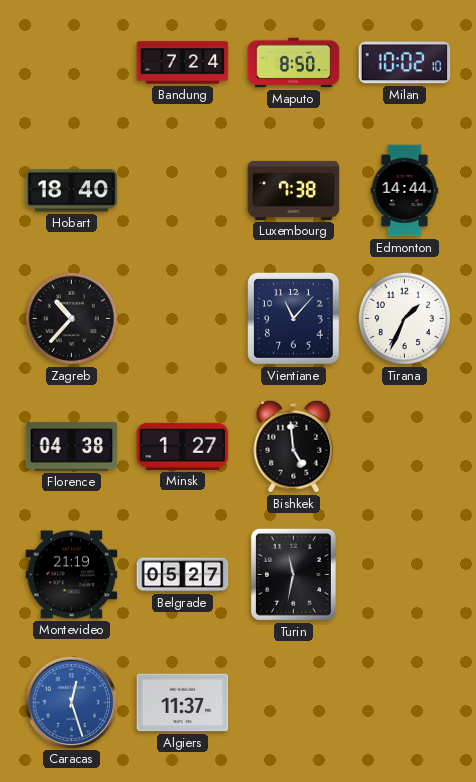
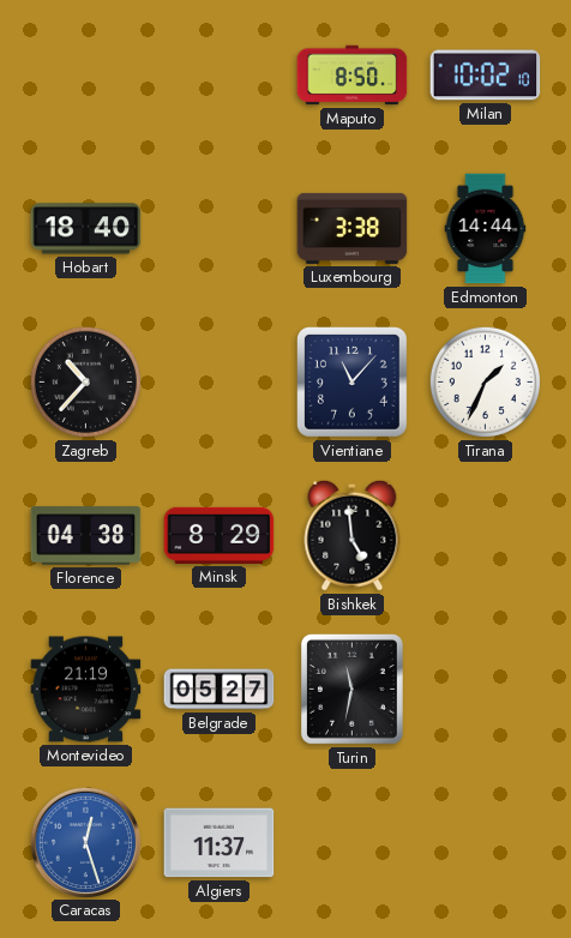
Bandung: 7:24 -> none (183, 63)
Luxembourg: 7:38 -> 3:38 (353, 228)
Minsk: 1:27 -> 8:29 (220, 535)
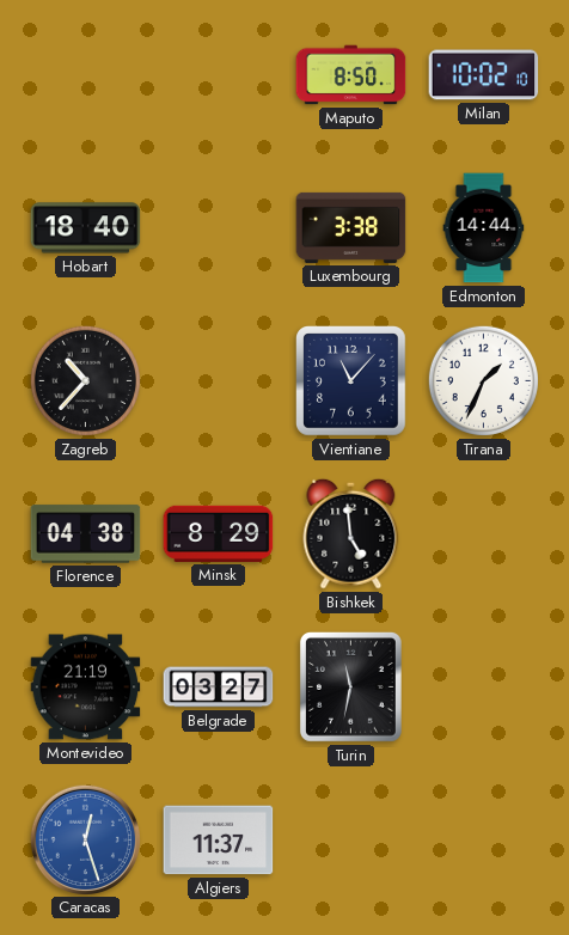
Belgrade: 05:27 -> 03:27 (219, 687)
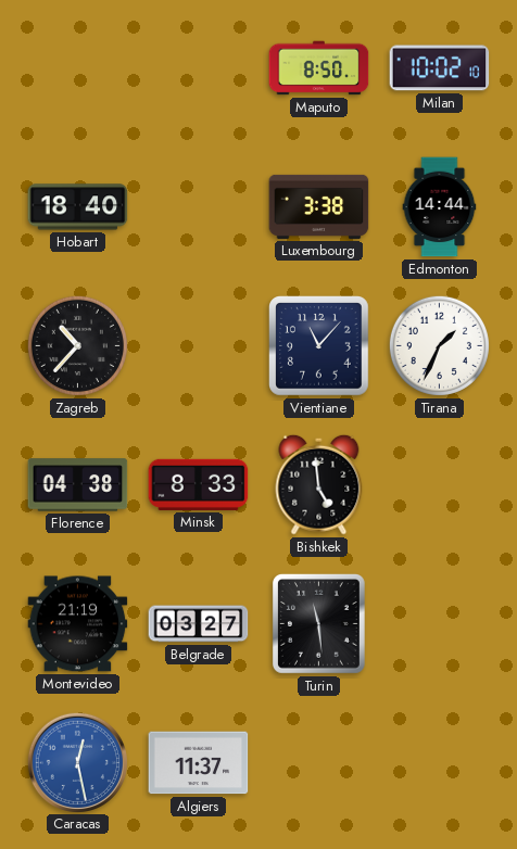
Minsk: 8:29 -> 8:33 (199, 484)
Turin: 11:32 -> 11:29 (318, 623)
Caracas: 12:27 -> 12:28 (77, 762)
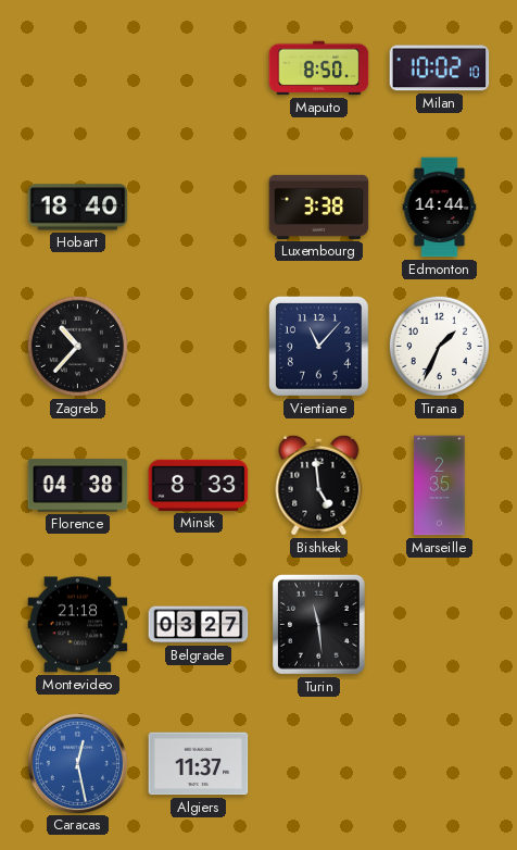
Marseille: none -> 2:35 (440, 486)
Montevideo: 21:19 -> 21:18 (78, 625)
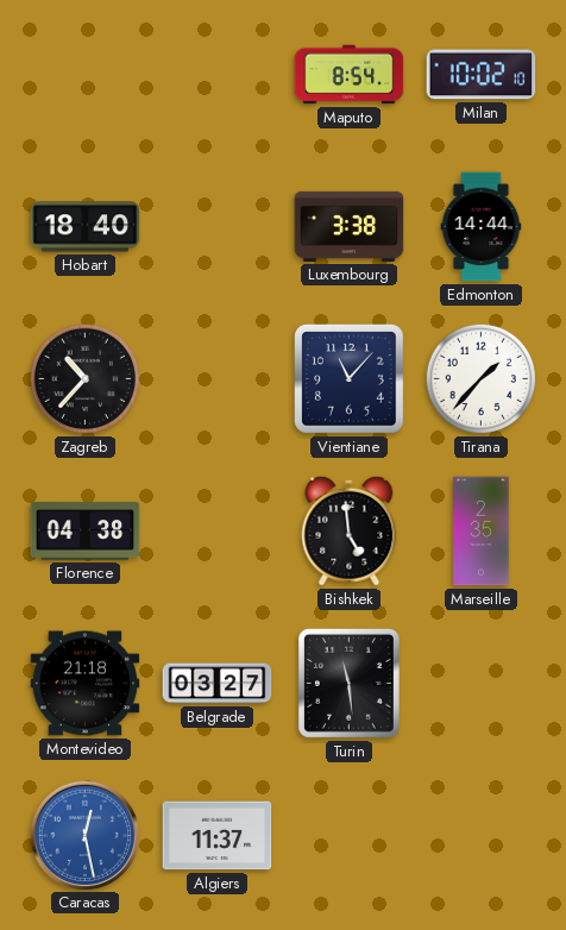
Maputo: 8:50 -> 8:54 (350, 75)
Tirana: 1:34 -> 1:37 (480, 378)
Minsk: 8:33 -> none (199, 485)
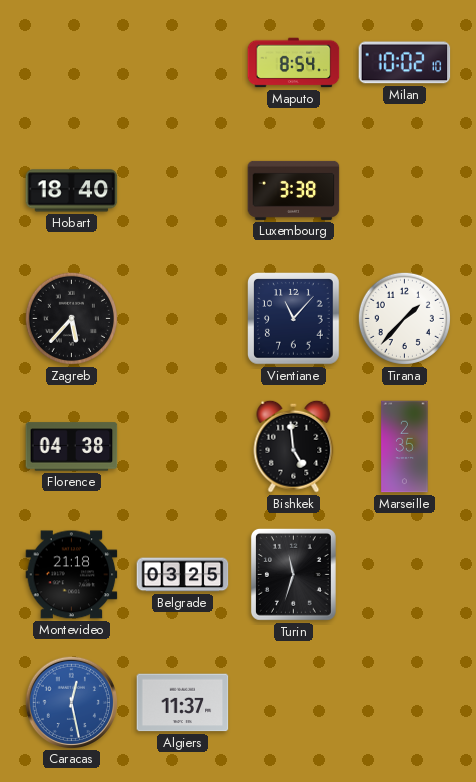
Edmonton: 14:44 -> none (482, 227)
Zagreb: 10:37 -> 5:37 (71, 318)
Belgrade: 03:27 -> 03:25 (183, 575)
Turin: 11:29 -> 11:33 (293, 574)
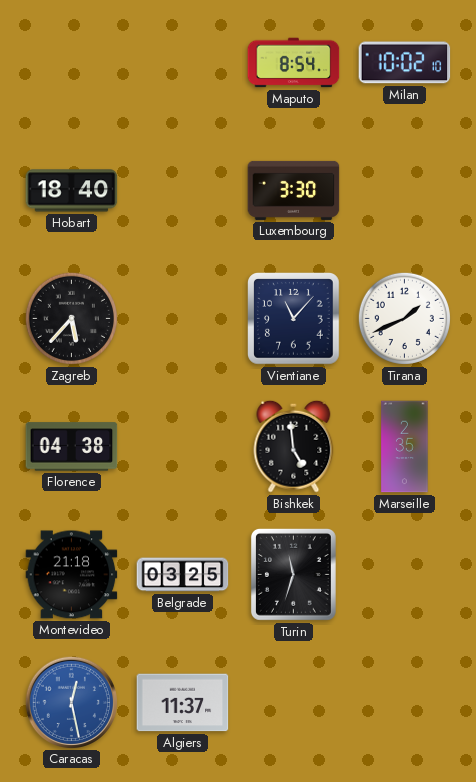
Luxembourg: 3:38 -> 3:30 (294, 190)
Tirana: 1:37 -> 1:41 (404, 318)
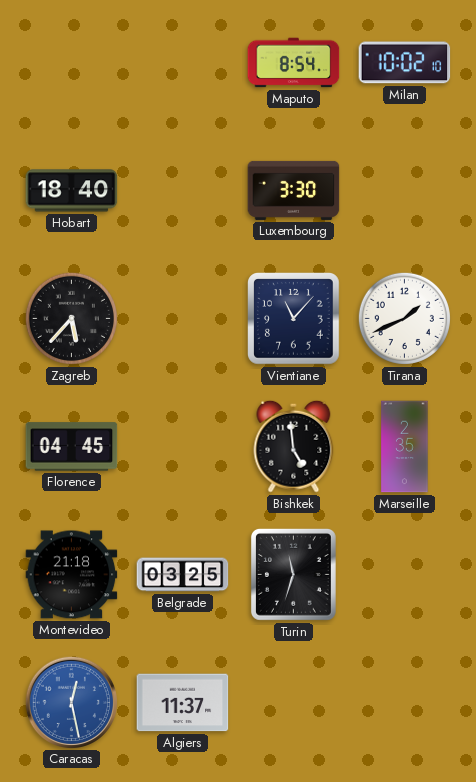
Florence: 04:38 -> 04:45 (72, 447)
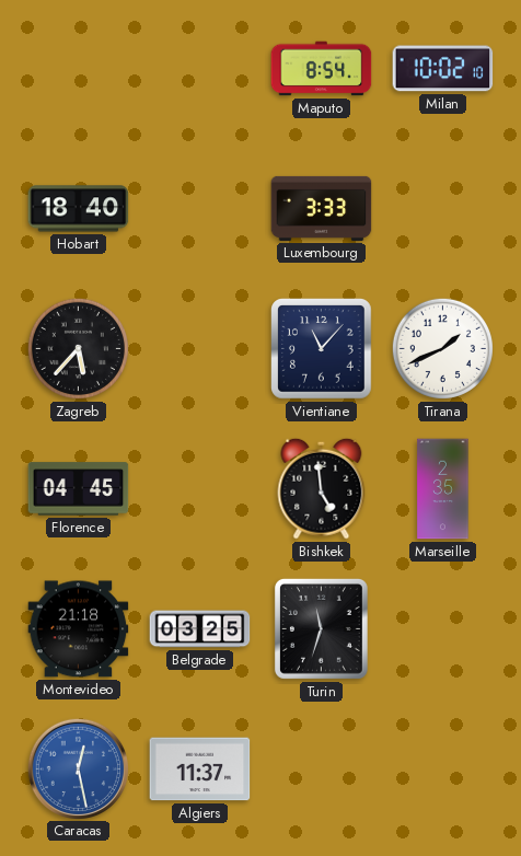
Luxembourg: 3:30 -> 3:33 (322, 208)
